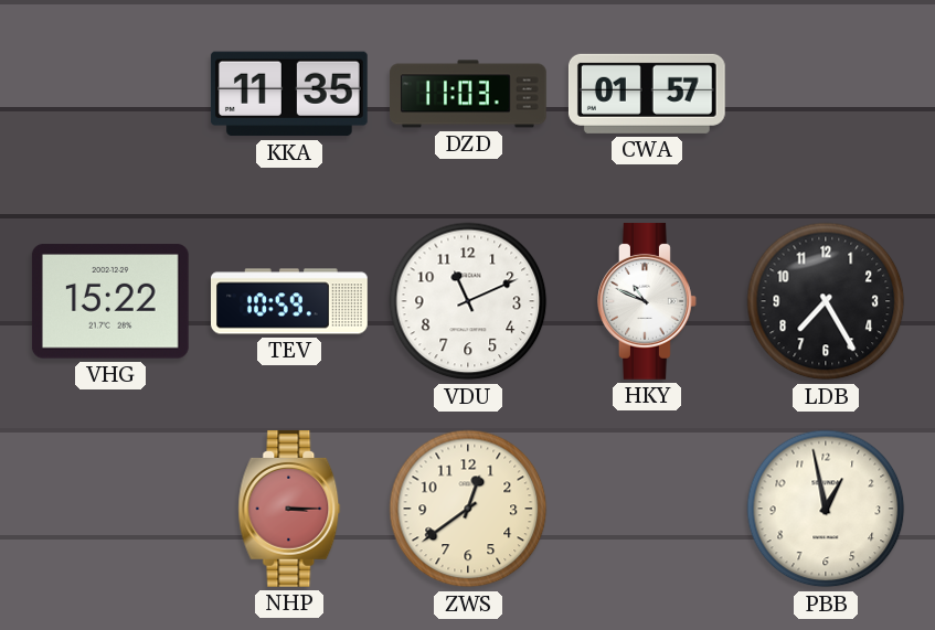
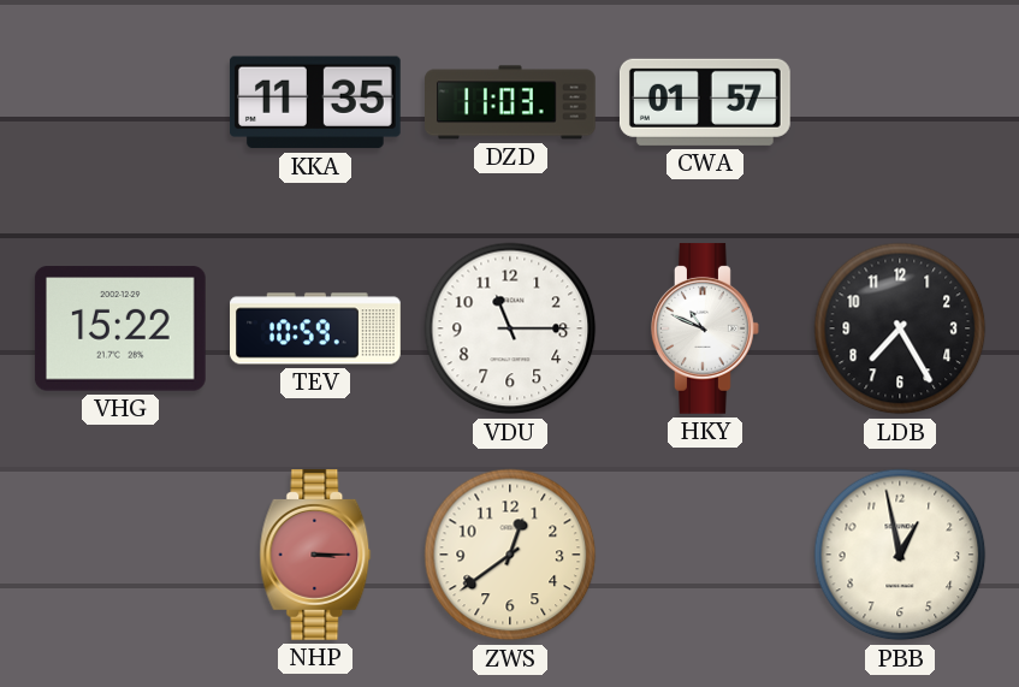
VDU: 11:11 -> 11:15 (510, 328)
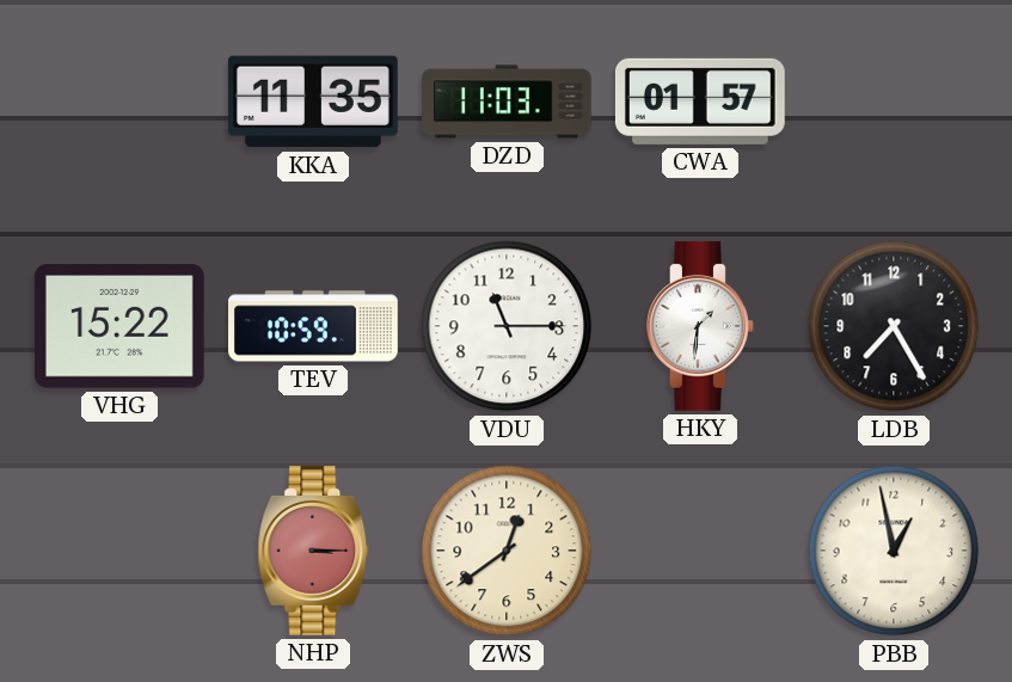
HKY: 10:49 -> 1:31 (701, 326)
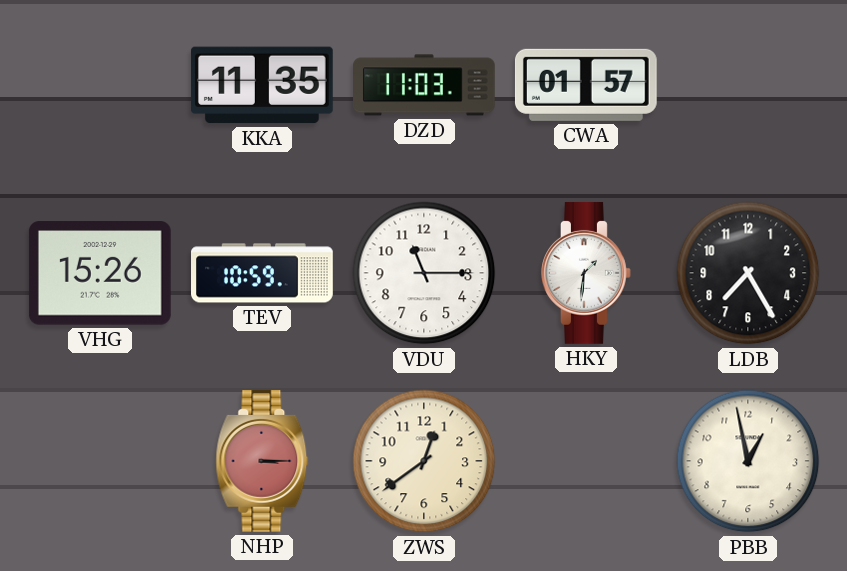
VHG: 15:22 -> 15:26 (100, 273)
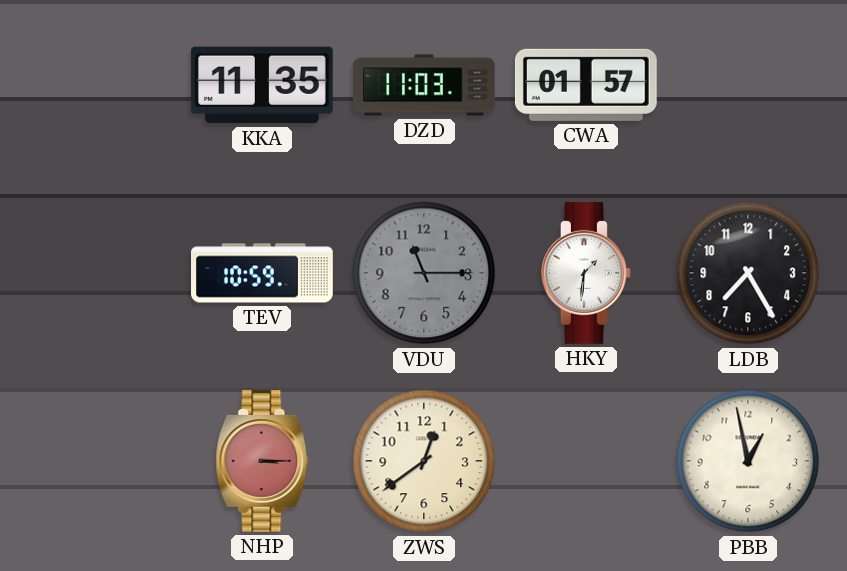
VHG: 15:26 -> none (100, 273)
VDU dial: white -> grey (424, 273)
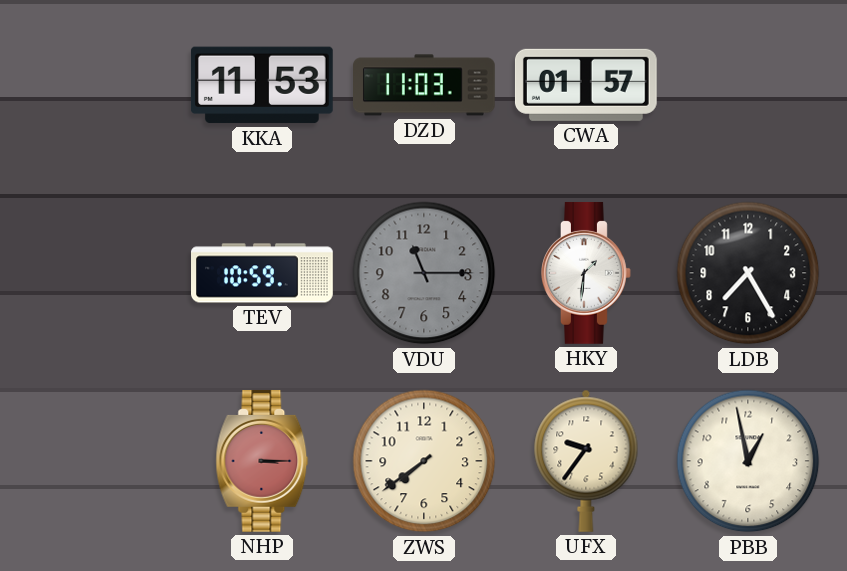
KKA: 11:35 -> 11:53 (262, 85)
ZWS: 12:39 -> 7:39 (424, 461)
UFX: none -> 9:36 (586, 461)
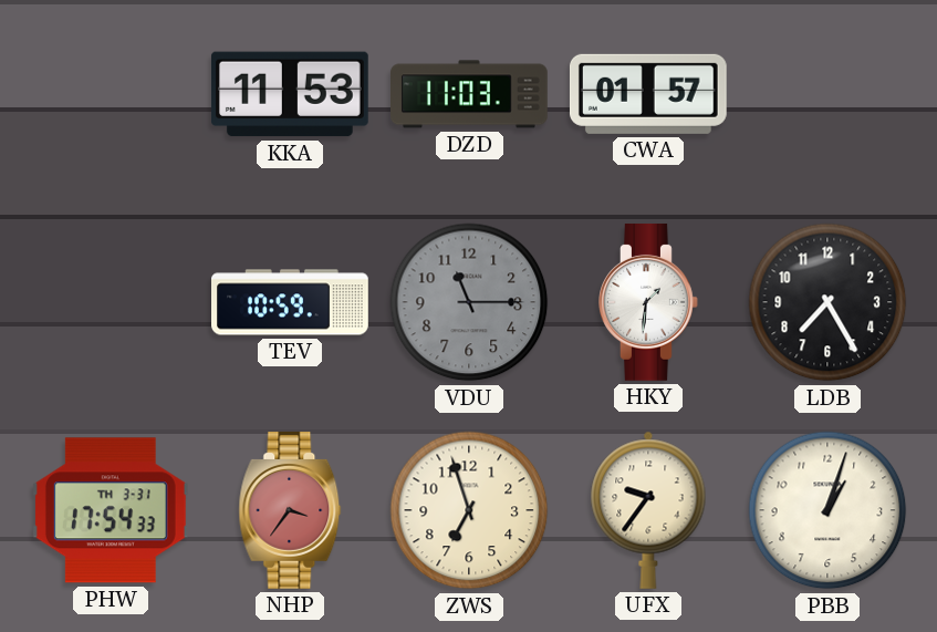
PHW: none -> 17:54 (111, 510)
NHP: 3:15 -> 3:36 (290, 510)
ZWS: 7:39 -> 6:57 (469, 510)
PBB: 12:58 -> 1:03 (827, 510)
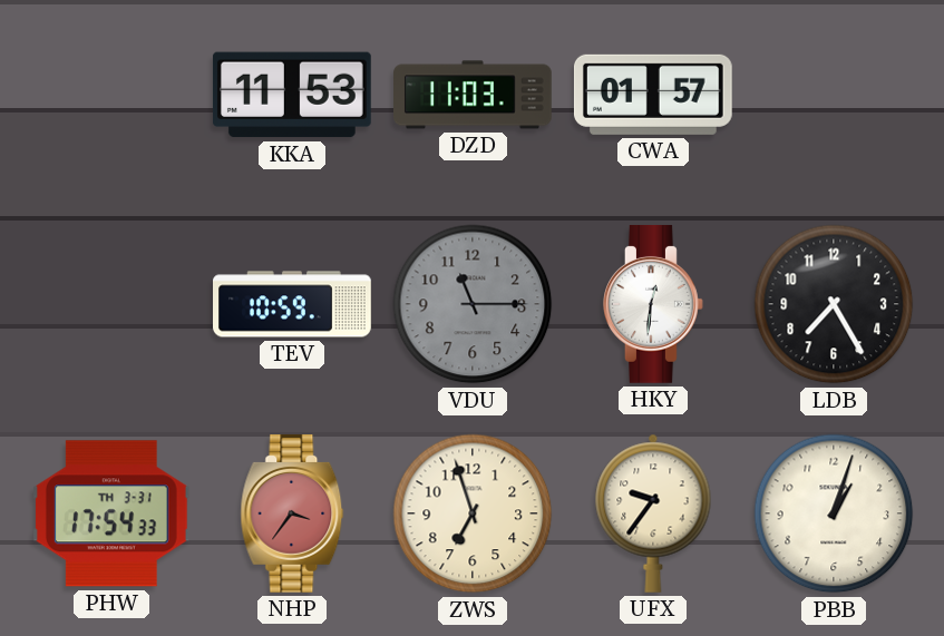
HKY: 1:31 -> 12:31 (654, 304)
